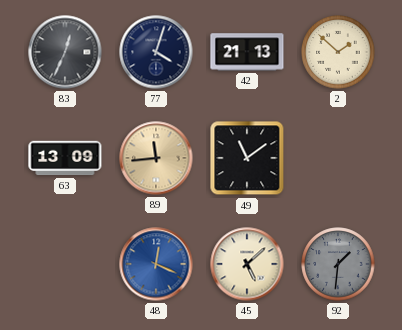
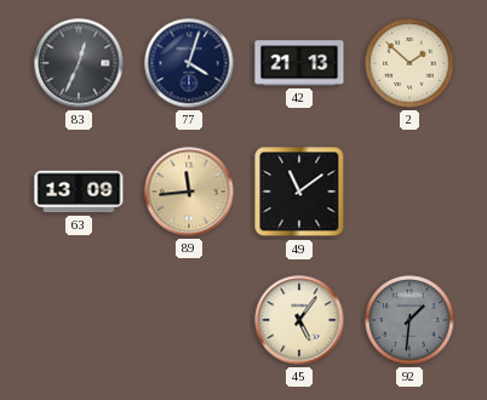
48: 12:19 -> none (156, 264)
45: 5:08 -> 5:06 (299, 320)
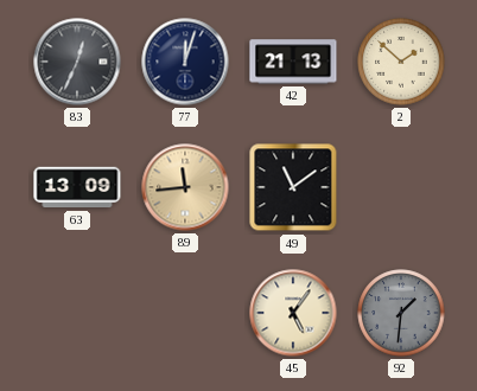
77: 4:03 -> 12:03 (185, 62)
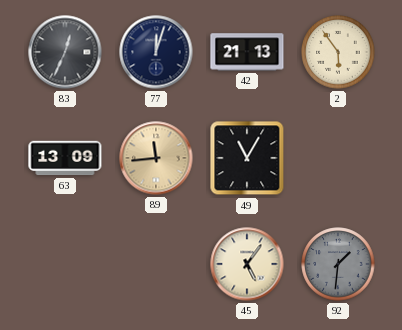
2: 1:52 -> 5:54 (338, 52)
49: 11:09 -> 11:05 (247, 158)
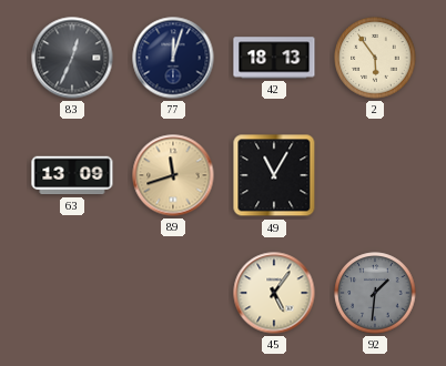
42: 21:13 -> 18:13 (274, 58)
89: 11:44 -> 11:42 (173, 175)
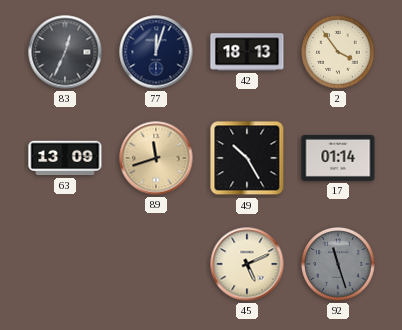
2: 5:54 -> 3:54 (338, 52)
49: 11:05 -> 10:25 (247, 158)
17: none -> 01:14 (338, 158)
45: 5:06 -> 5:11 (247, 264)
92: 1:31 -> 11:27 (338, 264)
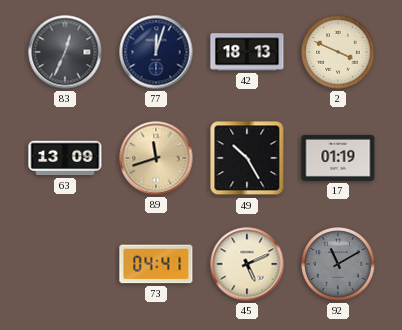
2: 3:54 -> 3:49 (338, 52)
17: 01:14 -> 01:19 (338, 158)
73: none -> 04:41 (156, 264)
92: 11:27 -> 11:10 (338, 264)
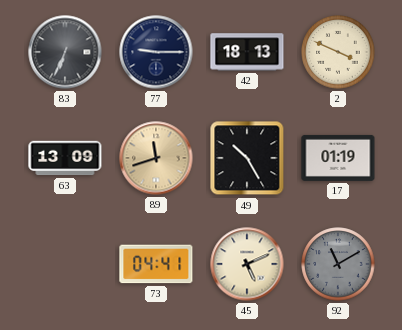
83: 12:34 -> 6:34 (65, 52)
77: 12:03 -> 9:15 (156, 52)
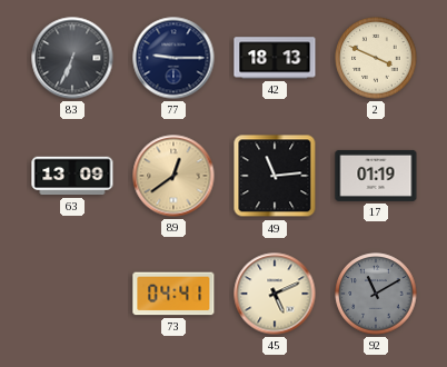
89: 11:42 -> 12:39 (173, 176)
49: 10:25 -> 11:14 (275, 176)
